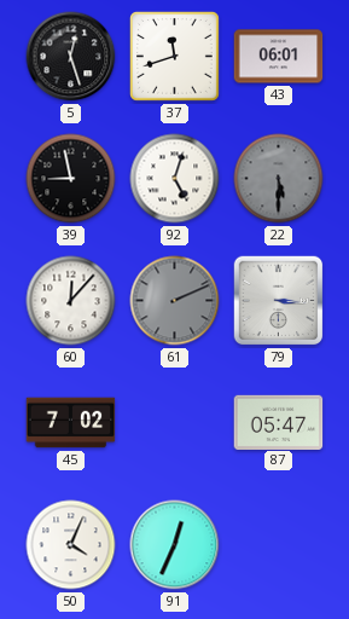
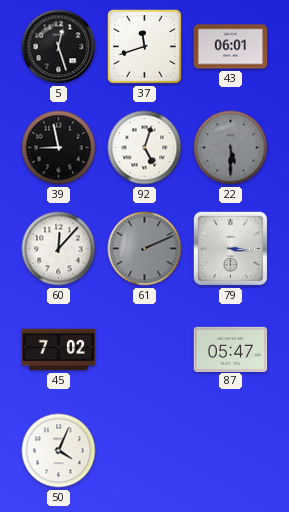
91: 12:34 -> none (175, 545)
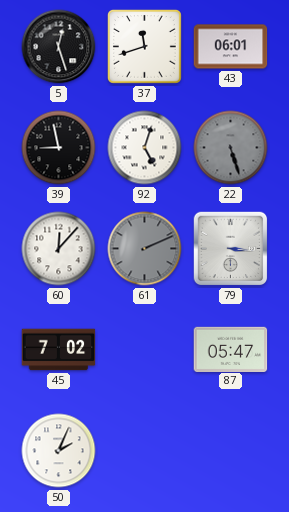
22: 5:30 -> 5:27 (231, 148)
50: 4:04 -> 2:04 (59, 451)
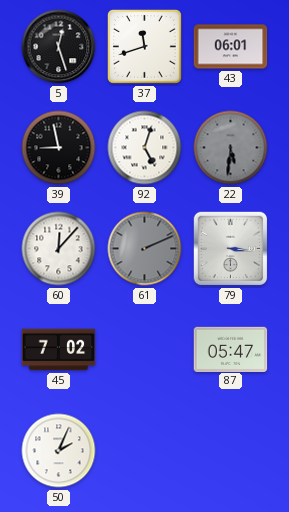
22: 5:27 -> 5:31 (231, 148)
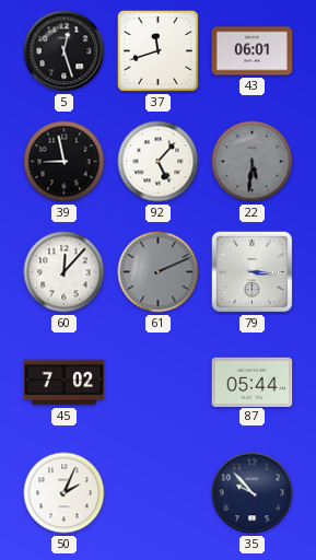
92: 5:03 -> 5:07 (159, 162)
87: 05:47 -> 05:44 (253, 382)
35: none -> 9:53 (253, 493)
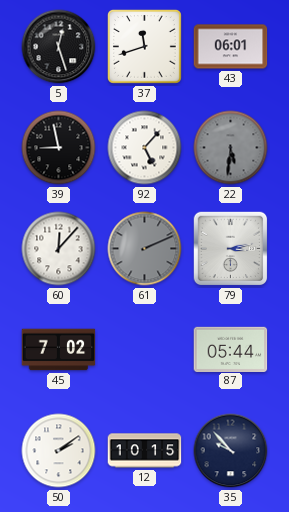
79: 3:16 -> 3:13 (231, 249)
50: 2:04 -> 2:09 (59, 451)
12: none -> 10:15 (145, 451)
